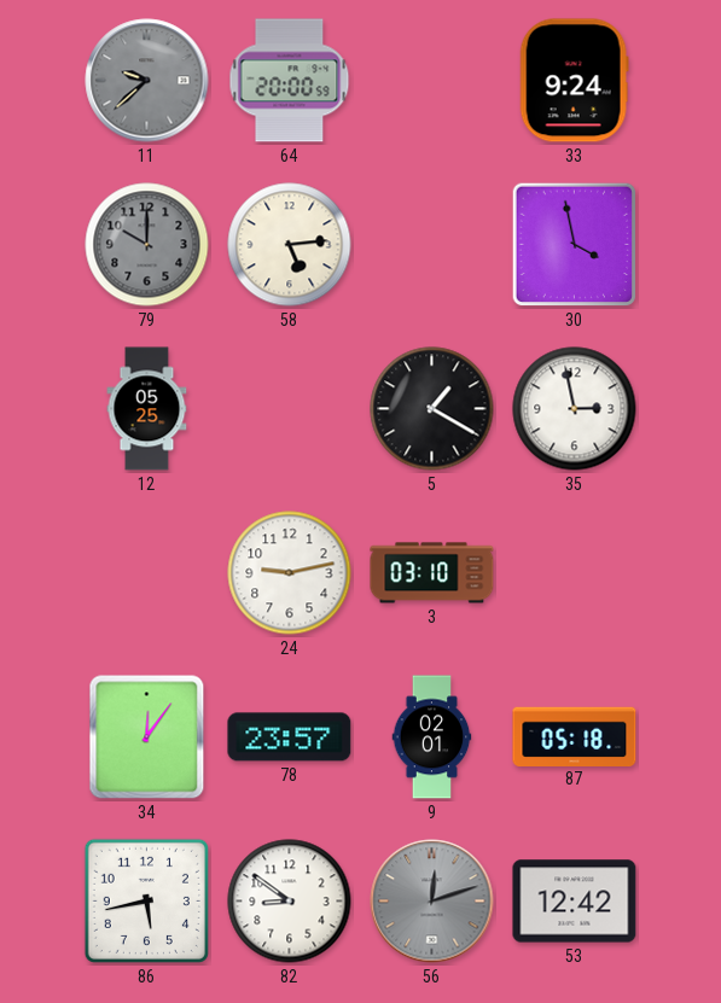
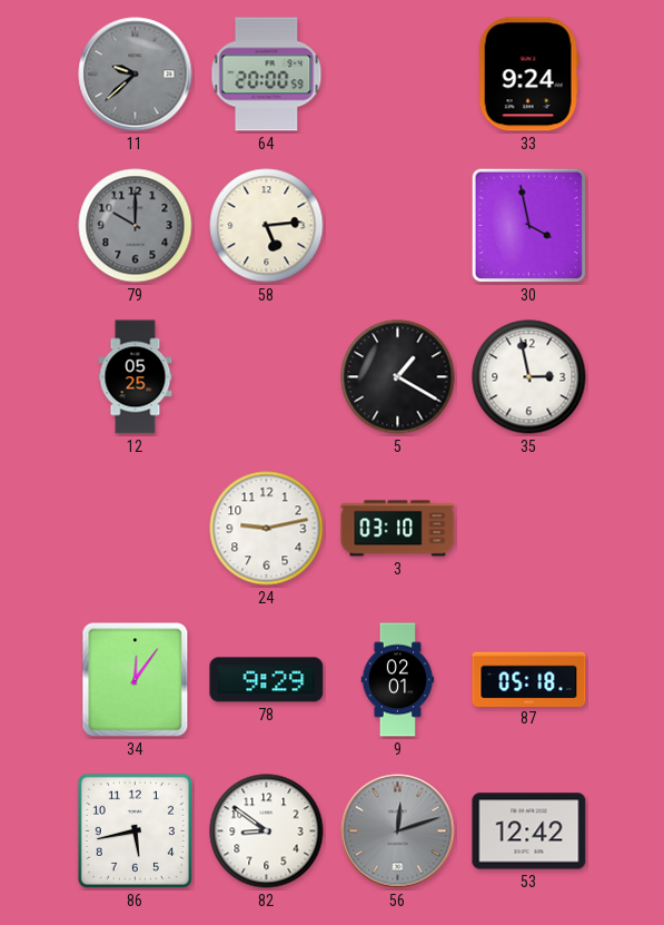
78: 23:57 -> 9:29 (267, 680)
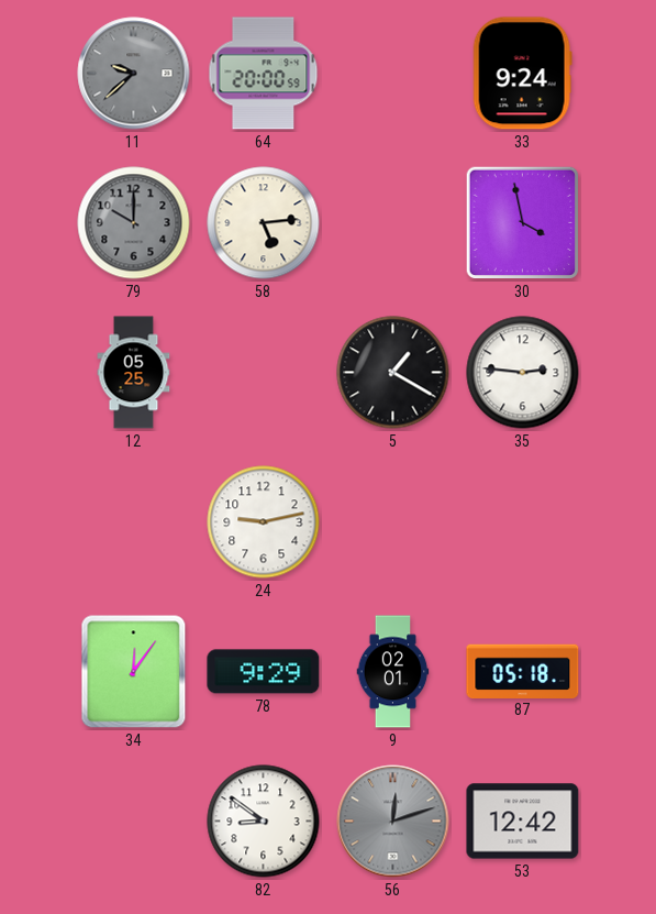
35: 2:58 -> 2:46 (523, 373)
3: 03:10 -> none (398, 529)
86: 5:43 -> none (135, 830)
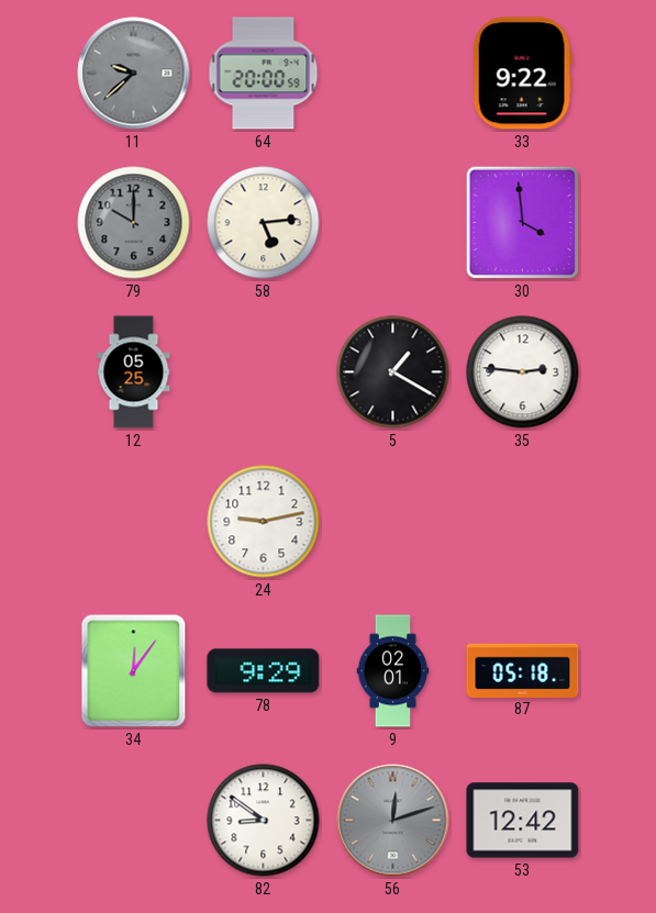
33: 9:24 -> 9:22 (522, 74)
30: 3:58 -> 3:59 (523, 223)
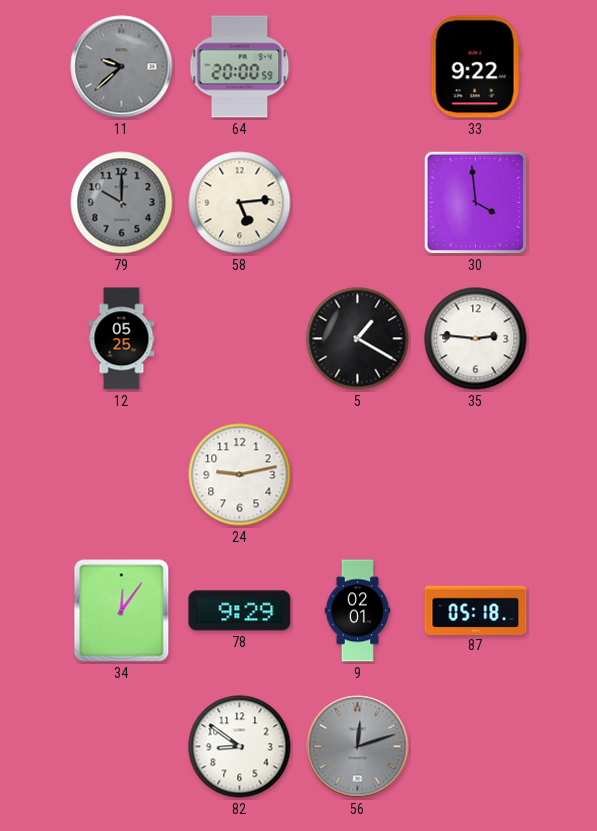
53: 12:42 -> none (523, 821)
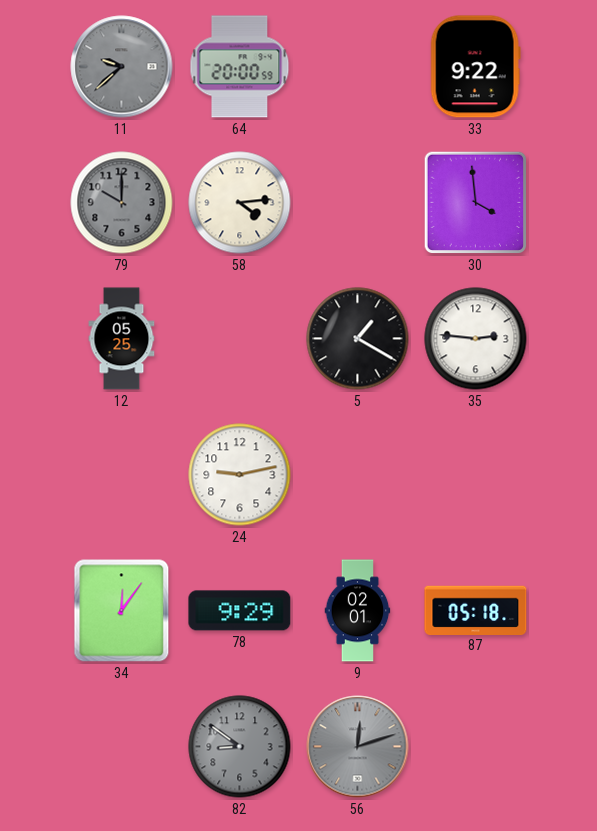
58: 5:14 -> 4:14 (240, 203)
82 dial: white -> grey (240, 747)
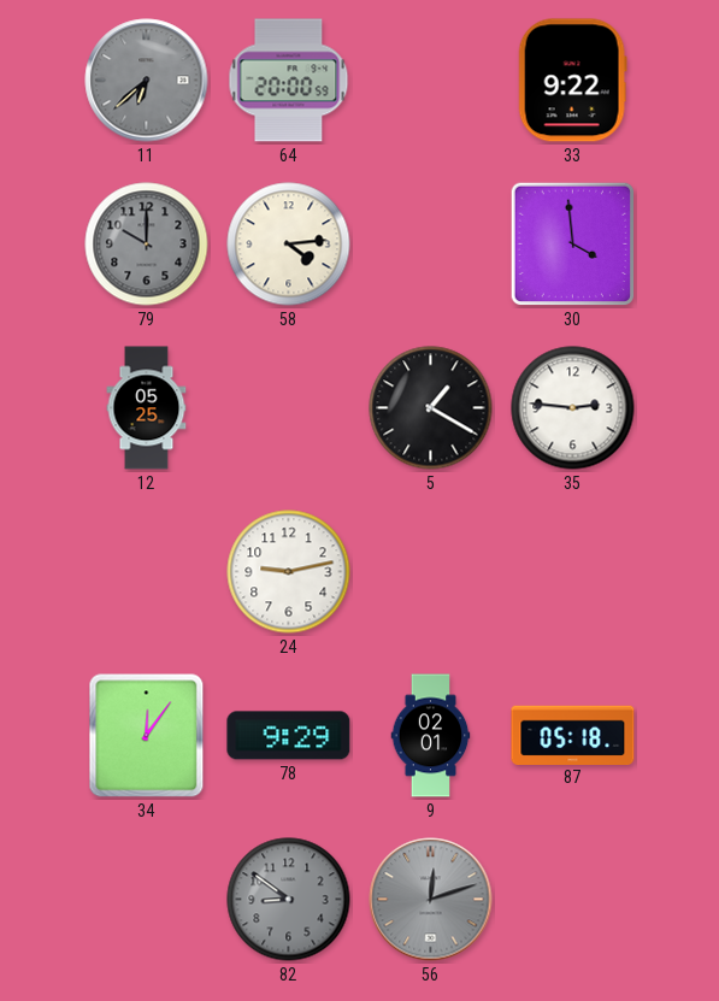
11: 9:38 -> 6:38 (147, 81)
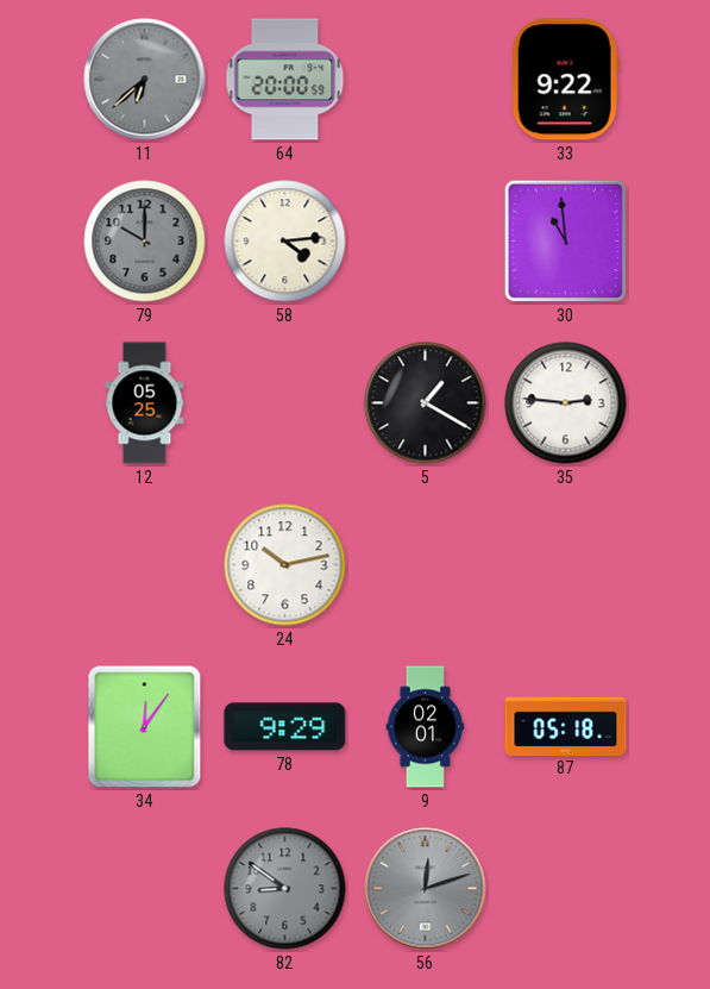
30: 3:59 -> 10:59 (566, 242)
24: 9:13 -> 10:13 (285, 565)
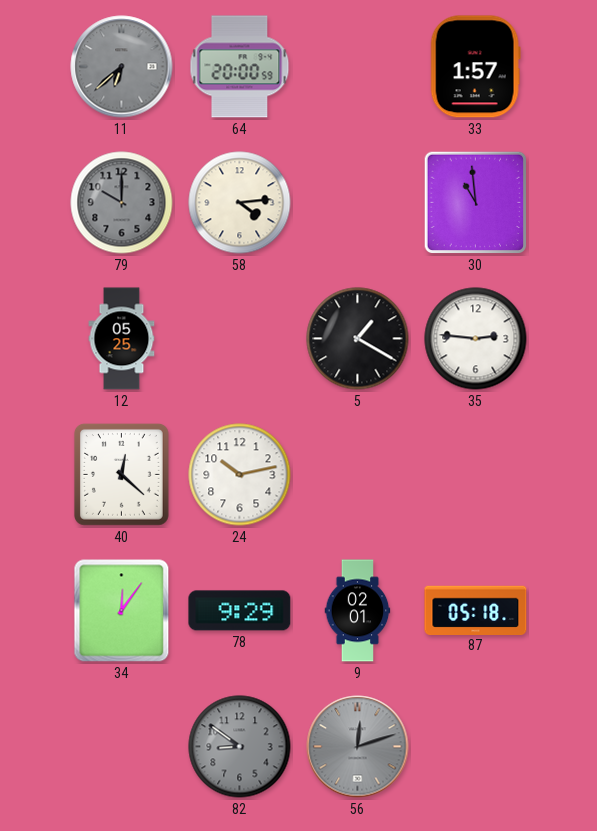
33: 9:22 -> 1:57 (475, 67)
40: none -> 12:22 (121, 475)
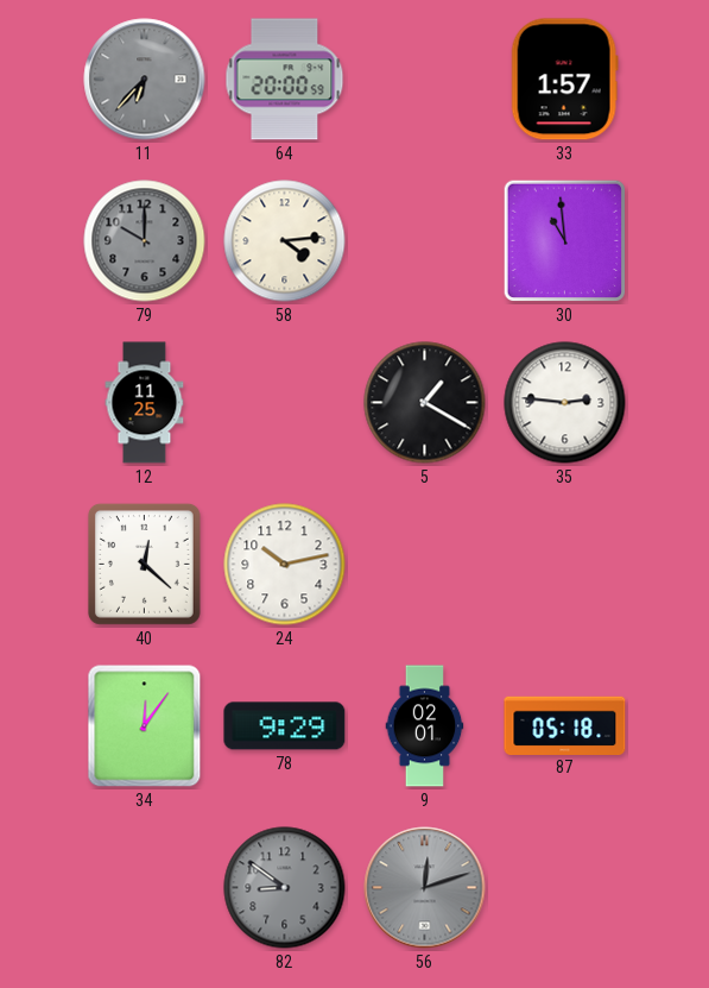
11: 6:38 -> 6:37 (145, 80)
12: 05:25 -> 11:25 (145, 403)
